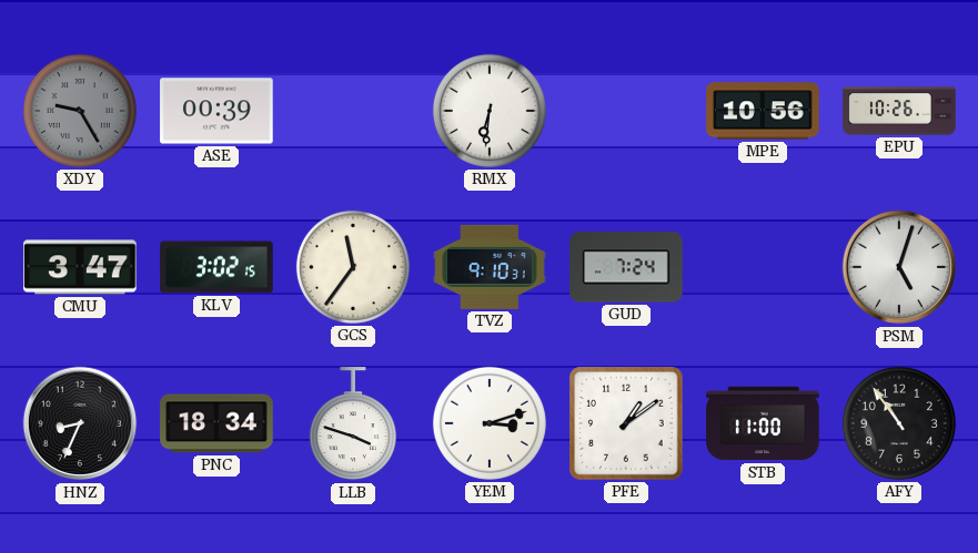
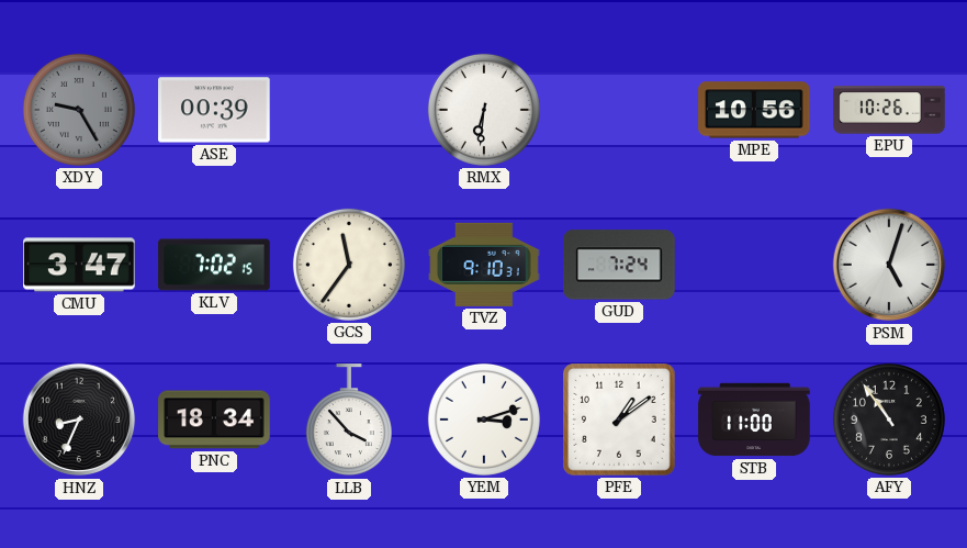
KLV: 3:02 -> 7:02 (214, 265)
LLB: 3:48 -> 3:53 (349, 421)
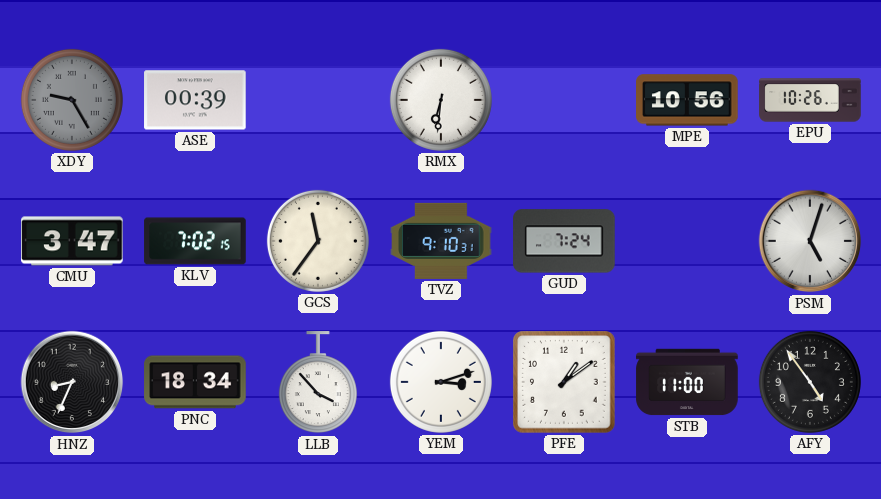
AFY: 10:54 -> 4:54 (810, 382)
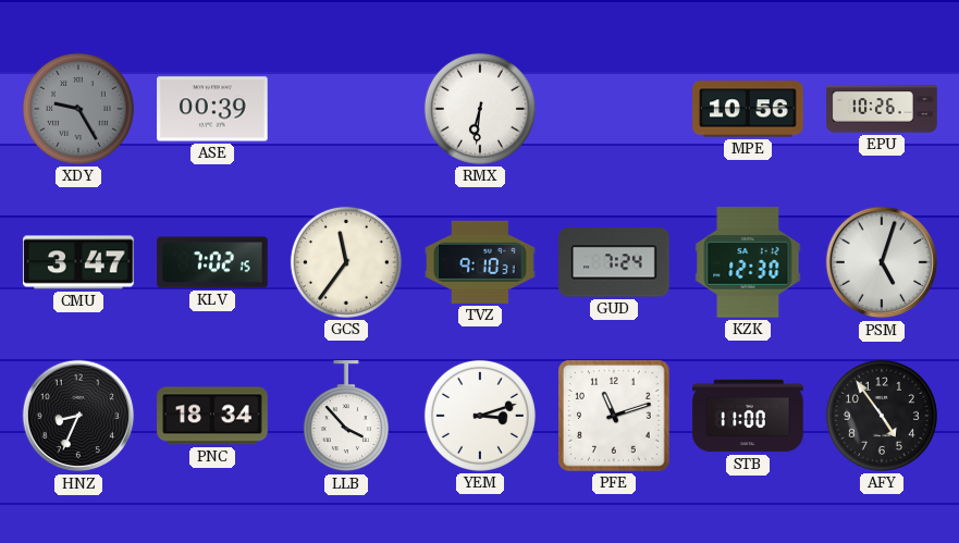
KZK: none -> 12:30 (748, 262)
PFE: 1:09 -> 11:12 (614, 416)
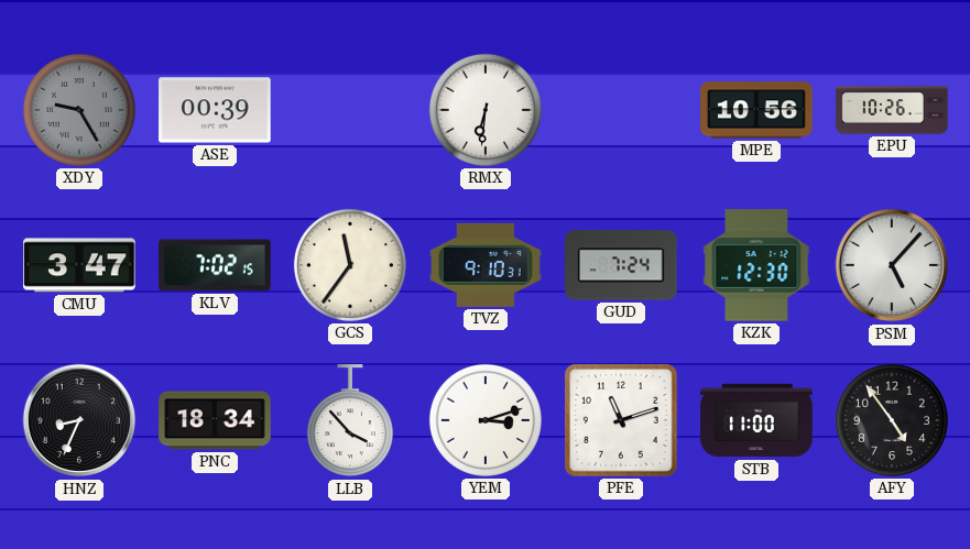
PSM: 5:03 -> 5:07 (892, 265)
